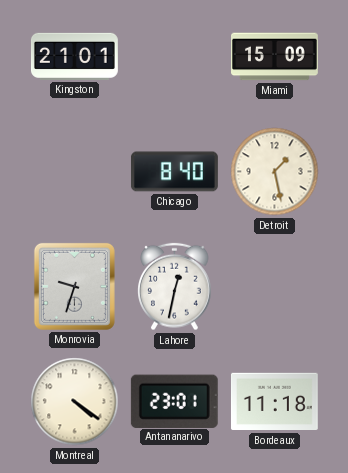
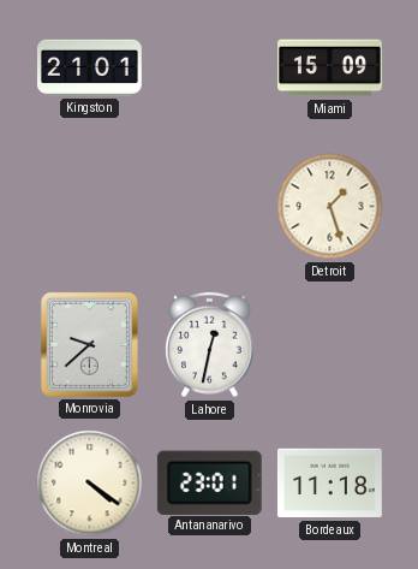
Chicago: 8:40 -> none (174, 172)
Detroit: 1:28 -> 1:27 (330, 207)
Monrovia: 9:33 -> 9:38 (89, 344)
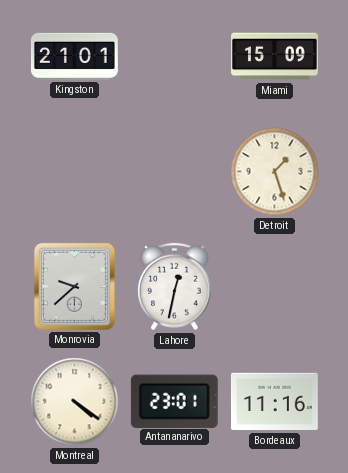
Bordeaux: 11:18 -> 11:16 (274, 402)
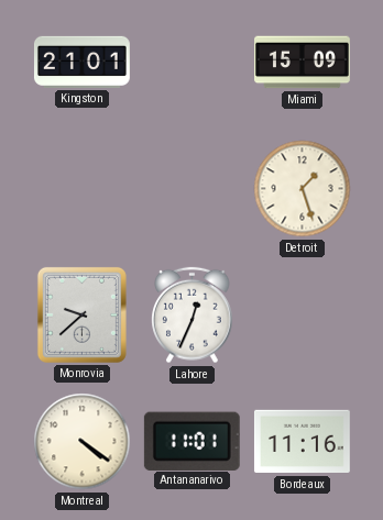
Lahore: 12:32 -> 12:34 (193, 316)
Antananarivo: 23:01 -> 11:01 (191, 441)
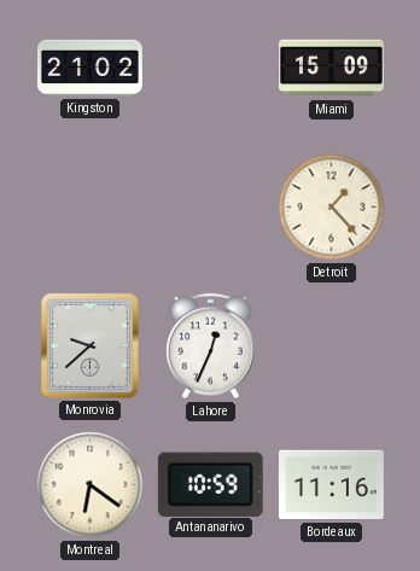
Kingston: 21:01 -> 21:02 (91, 68)
Detroit: 1:27 -> 1:23 (332, 208)
Montreal: 4:21 -> 6:21 (91, 485)
Antananarivo: 11:01 -> 10:59 (210, 484)
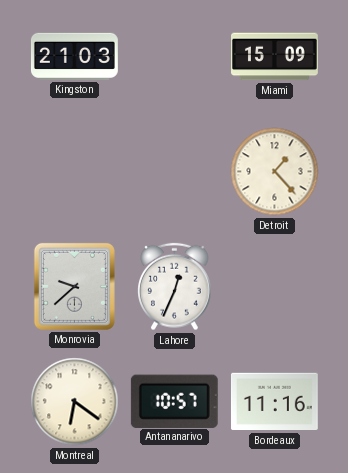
Kingston: 21:02 -> 21:03 (75, 56)
Antananarivo: 10:59 -> 10:57 (174, 401)
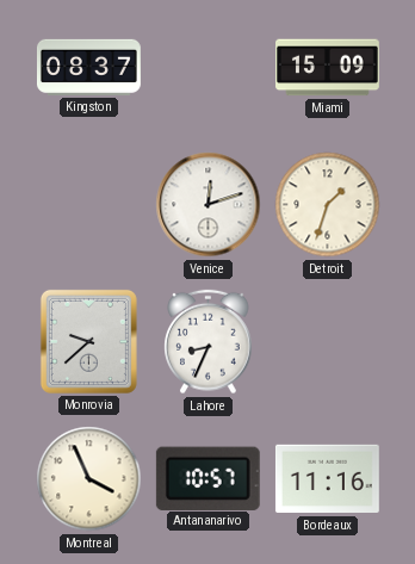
Kingston: 21:03 -> 08:37 (89, 67)
Venice: none -> 12:12 (209, 205)
Detroit: 1:23 -> 1:33 (328, 205)
Lahore: 12:34 -> 8:34 (209, 342)
Montreal: 6:21 -> 3:56 (89, 479)
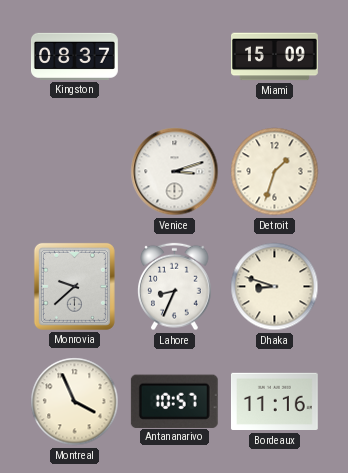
Venice: 12:12 -> 3:12 (175, 172)
Dhaka: none -> 8:48 (275, 287)
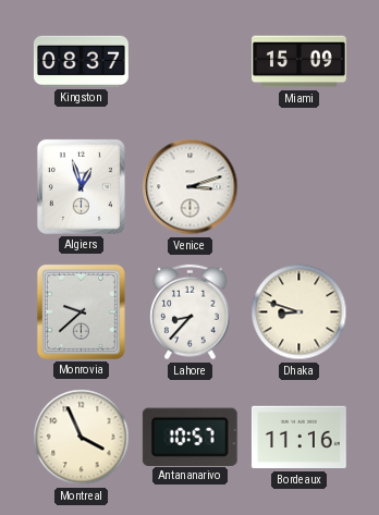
Algiers: none -> 12:57 (81, 186)
Detroit: 1:33 -> none (275, 172)
Lahore: 8:34 -> 8:37 (191, 312)
